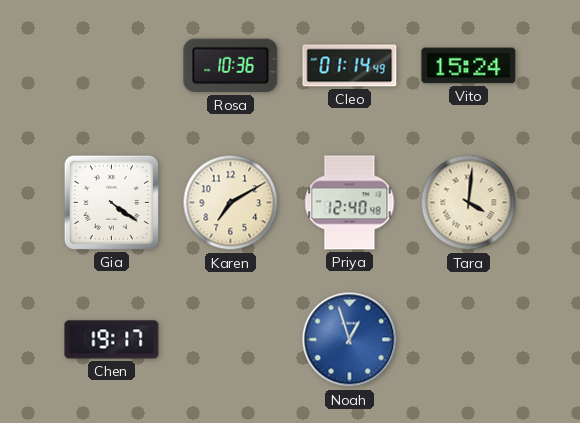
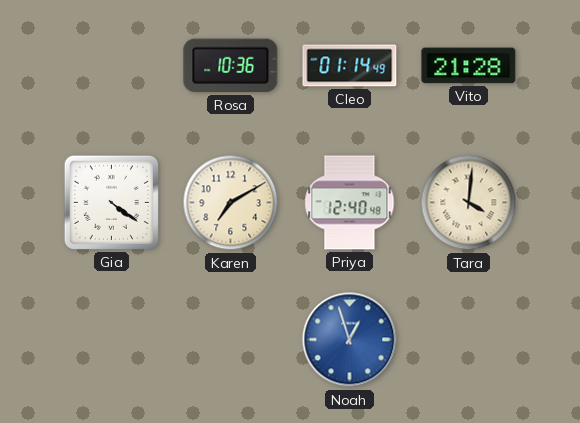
Vito: 15:24 -> 21:28 (469, 66)
Chen: 19:17 -> none (112, 340)
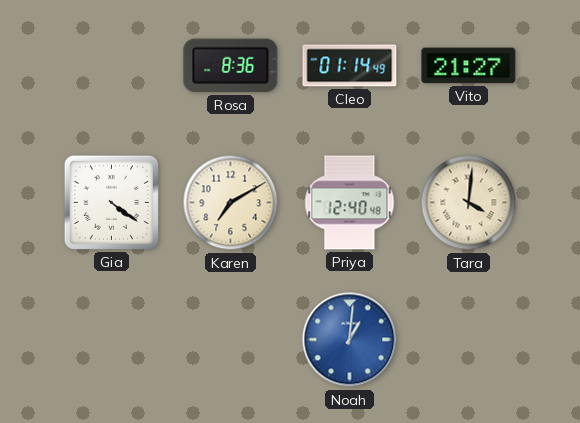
Rosa: 10:36 -> 8:36 (231, 66)
Vito: 21:28 -> 21:27 (469, 66)
Noah: 12:57 -> 1:01 (350, 340)
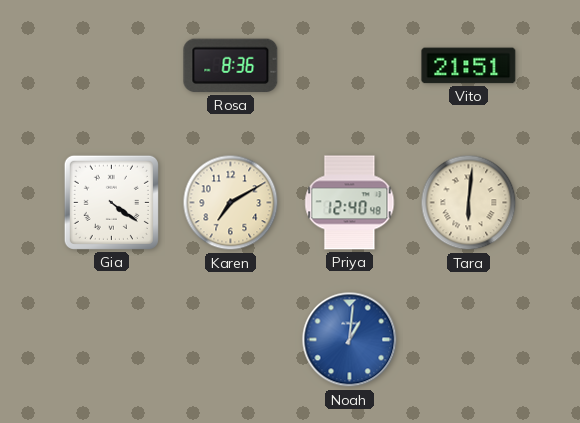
Cleo: 01:14 -> none (350, 66)
Vito: 21:27 -> 21:51 (469, 66)
Tara: 4:01 -> 6:01 (469, 203)
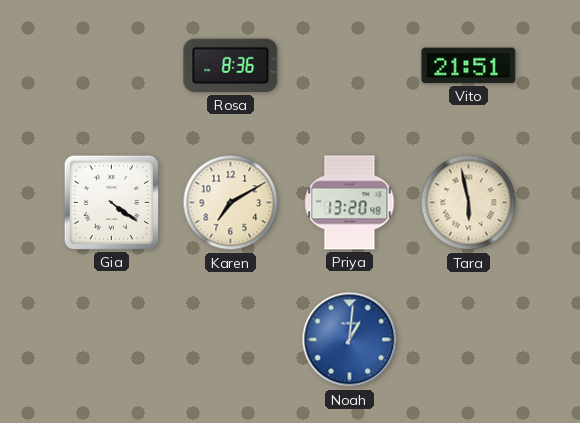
Priya: 12:40 -> 13:20 (350, 203)
Tara: 6:01 -> 5:58 (469, 203)
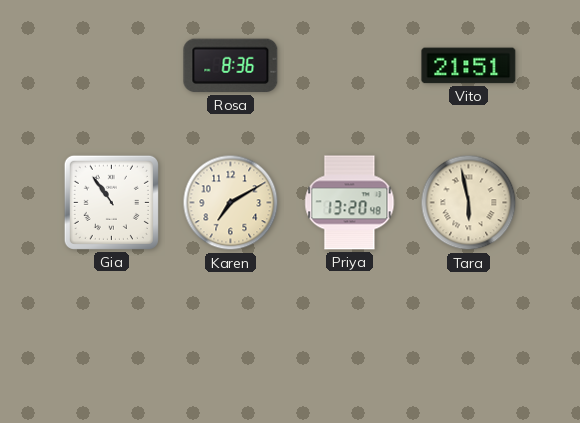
Gia: 4:21 -> 10:54 (111, 202)
Noah: 1:01 -> none (350, 340)
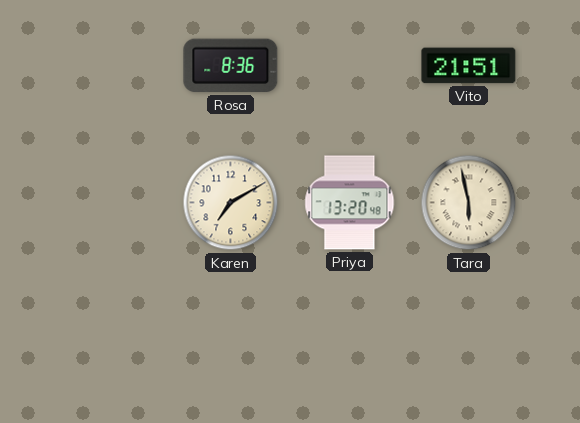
Gia: 10:54 -> none (111, 202)
